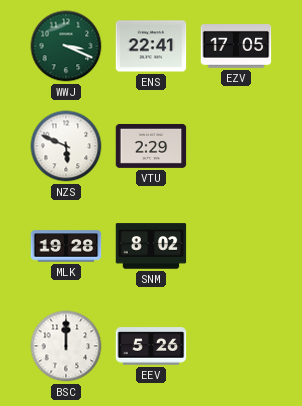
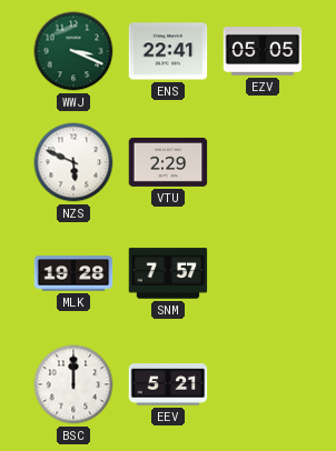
EZV: 17:05 -> 05:05 (263, 52)
SNM: 8:02 -> 7:57 (168, 273)
EEV: 5:26 -> 5:21 (168, 384)
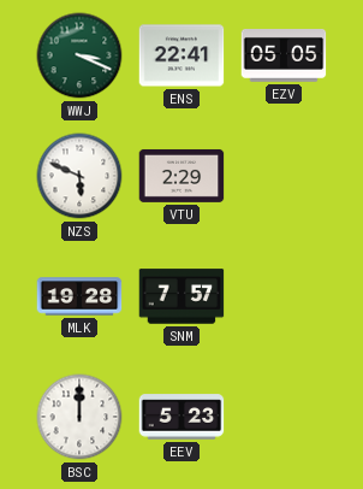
EEV: 5:21 -> 5:23 (181, 417)
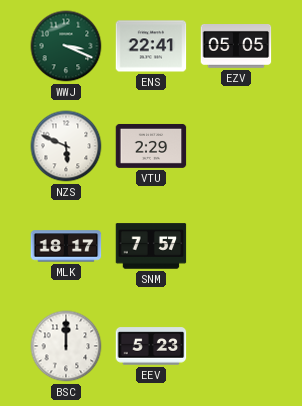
MLK: 19:28 -> 18:17 (66, 246)
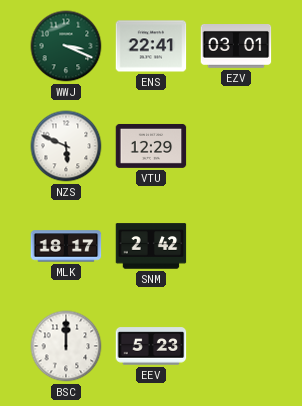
EZV: 05:05 -> 03:01 (236, 47)
VTU: 2:29 -> 12:29 (151, 146)
SNM: 7:57 -> 2:42 (151, 246)
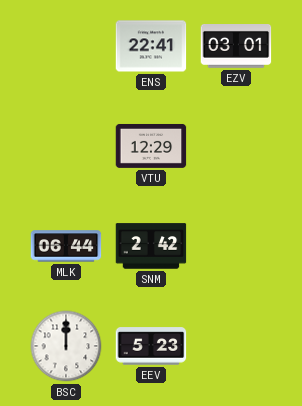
WWJ: 3:19 -> none (66, 46)
NZS: 5:49 -> none (66, 146)
MLK: 18:17 -> 06:44 (66, 246)
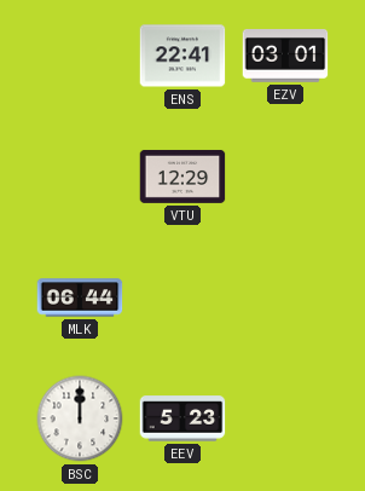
SNM: 2:42 -> none (151, 246)
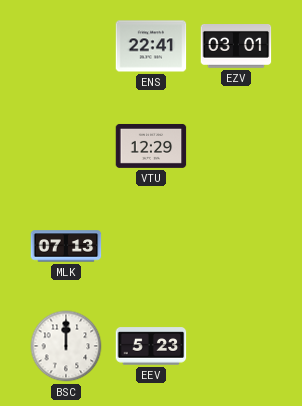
MLK: 06:44 -> 07:13 (66, 246)
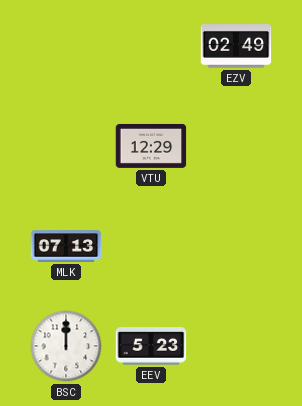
ENS: 22:41 -> none (151, 46)
EZV: 03:01 -> 02:49 (236, 47)
